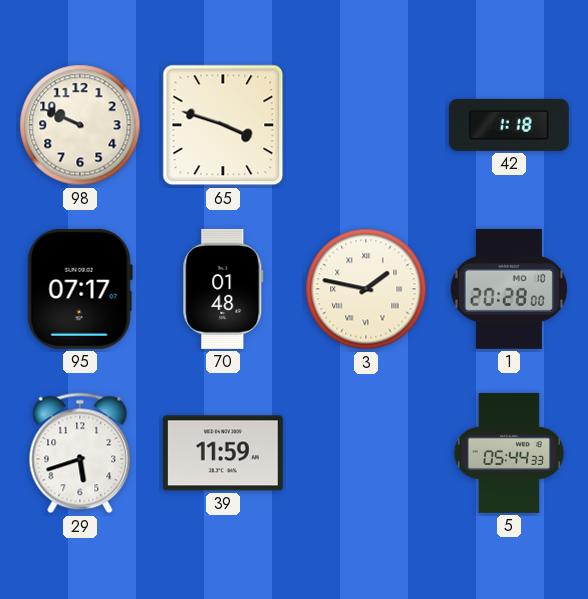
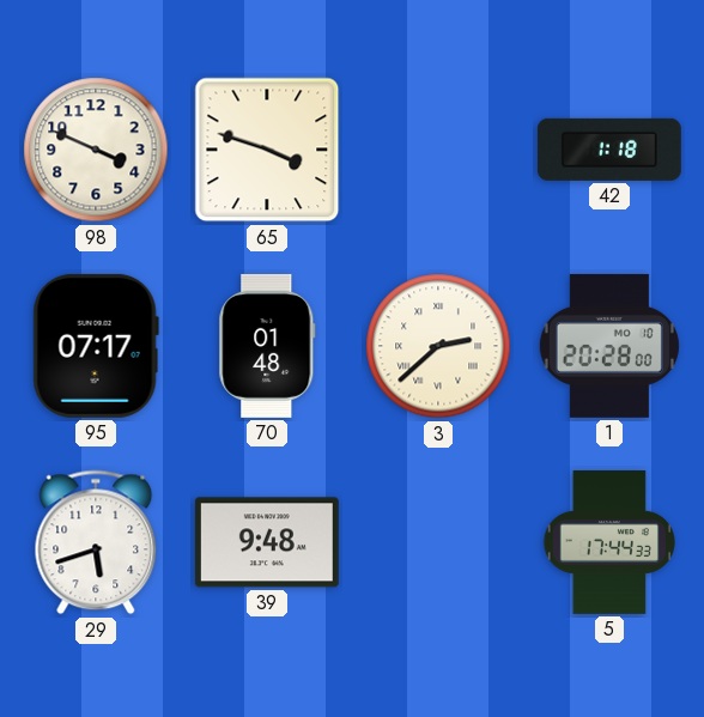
98: 9:49 -> 3:49 (96, 150)
3: 1:47 -> 2:38 (438, 346)
39: 11:59 -> 9:48 (267, 542)
5: 05:44 -> 17:44 (608, 542)
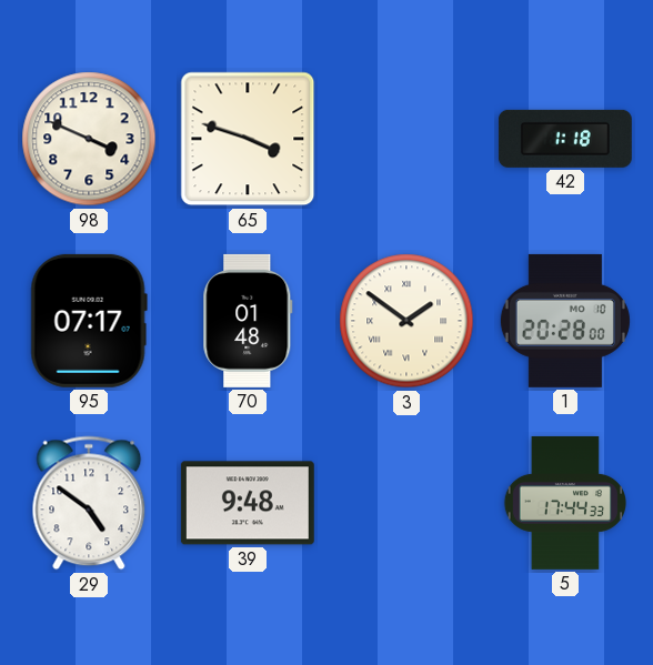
3: 2:38 -> 1:51 (406, 321)
29: 5:42 -> 4:51 (89, 503)
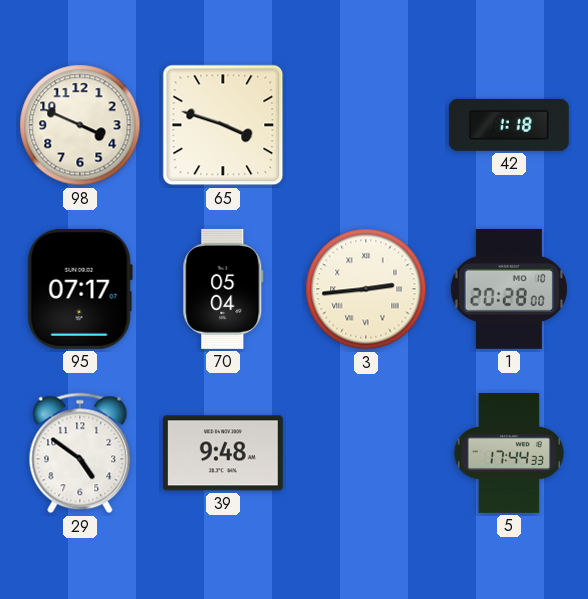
70: 01:48 -> 05:04 (223, 289)
3: 1:51 -> 2:44 (366, 289)
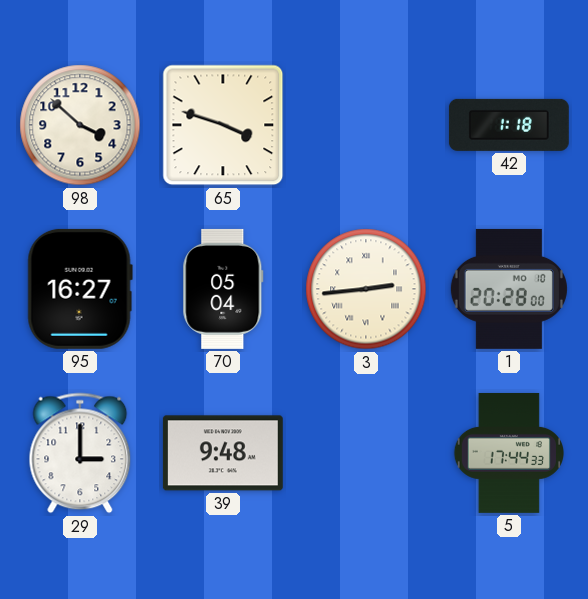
98: 3:49 -> 3:52 (80, 125)
95: 07:17 -> 16:27 (80, 289)
29: 4:51 -> 3:00 (80, 453)
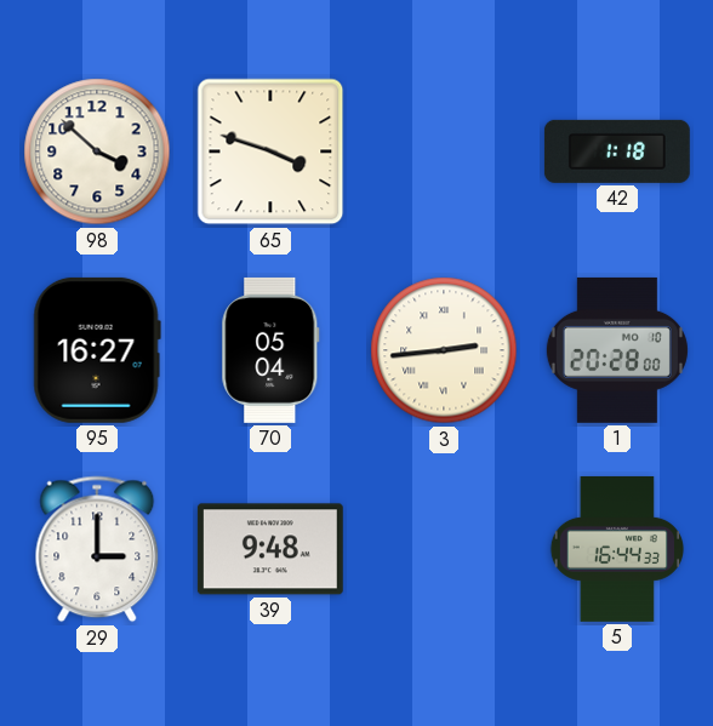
5: 17:44 -> 16:44 (616, 549)
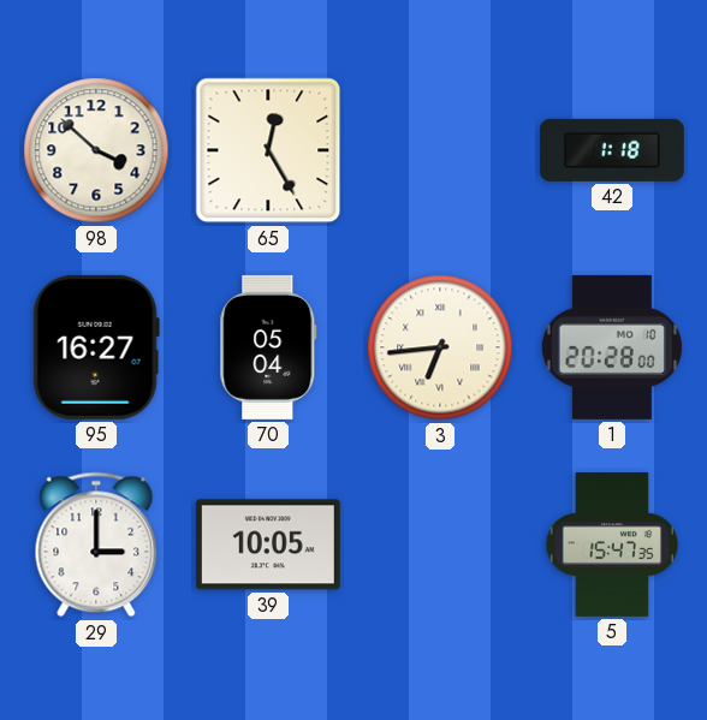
65: 3:48 -> 12:25 (268, 150)
3: 2:44 -> 6:44 (440, 347)
39: 9:48 -> 10:05 (268, 545)
5: 16:44 -> 15:47 (611, 545)
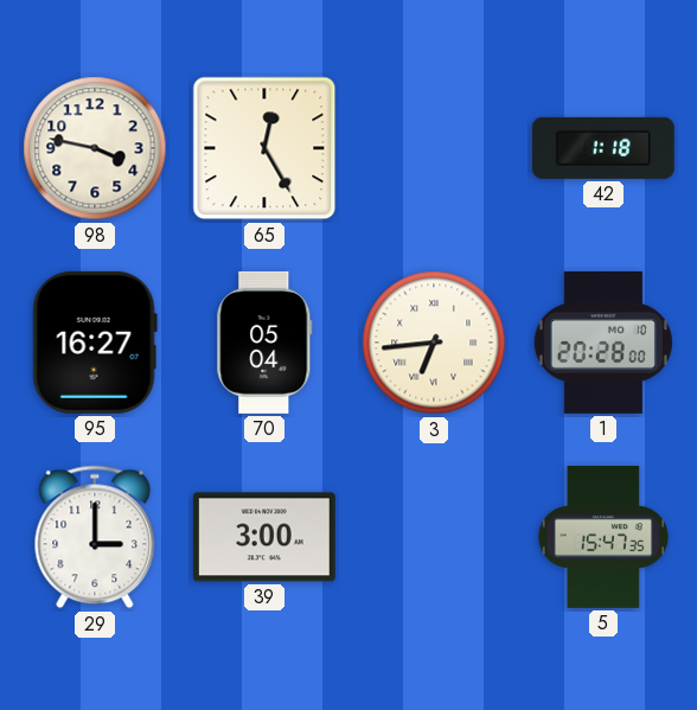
98: 3:52 -> 3:47 (95, 148)
39: 10:05 -> 3:00 (264, 537)
